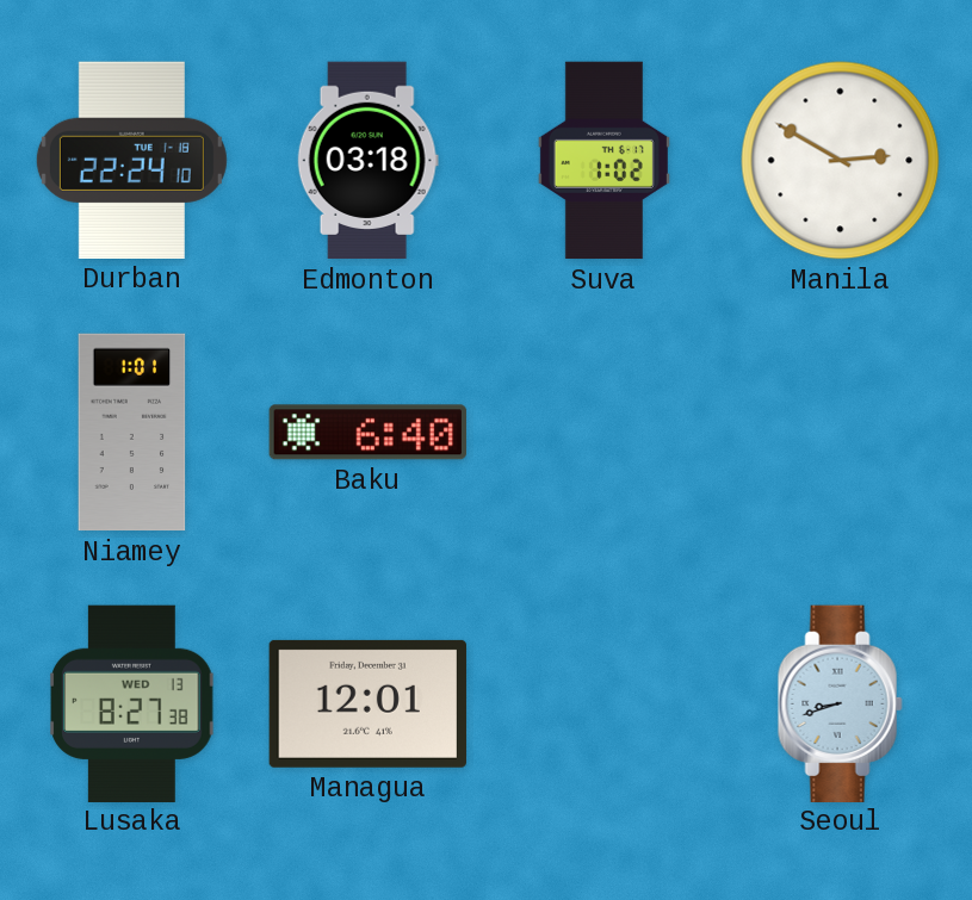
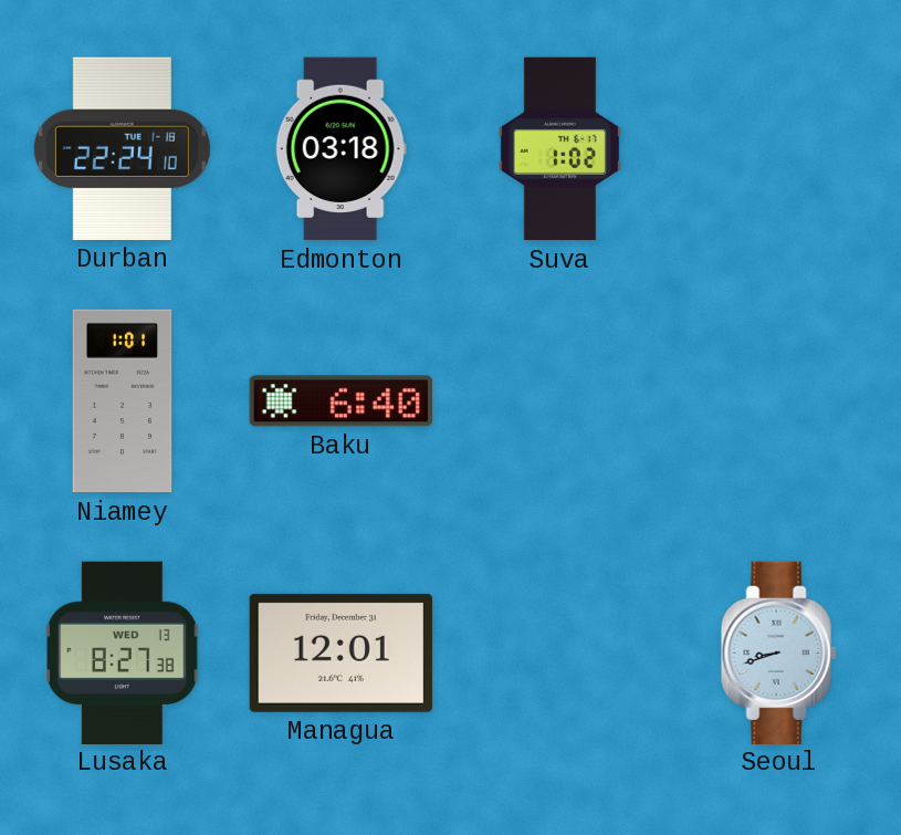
Manila: 2:50 -> none (841, 161)
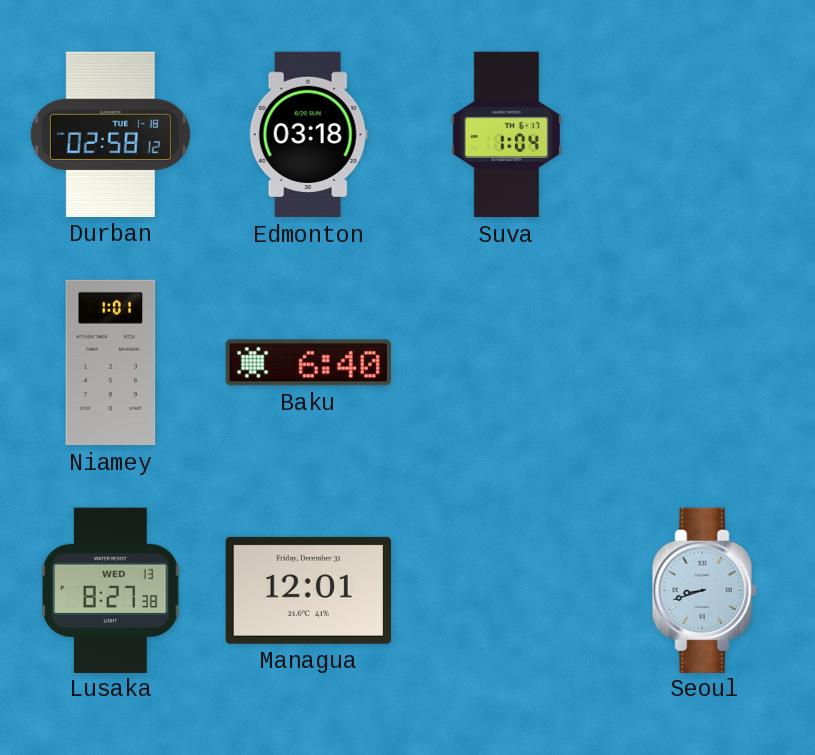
Durban: 22:24 -> 02:58 (110, 134)
Suva: 1:02 -> 1:04 (506, 135)
